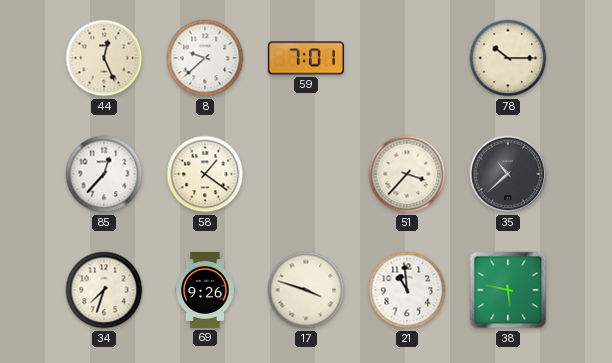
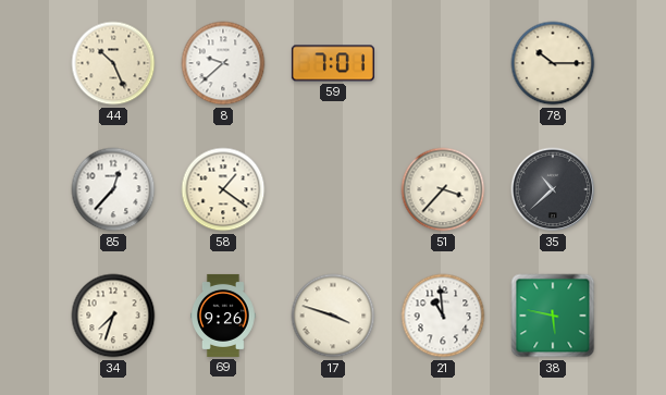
44: 12:26 -> 10:26 (113, 63)
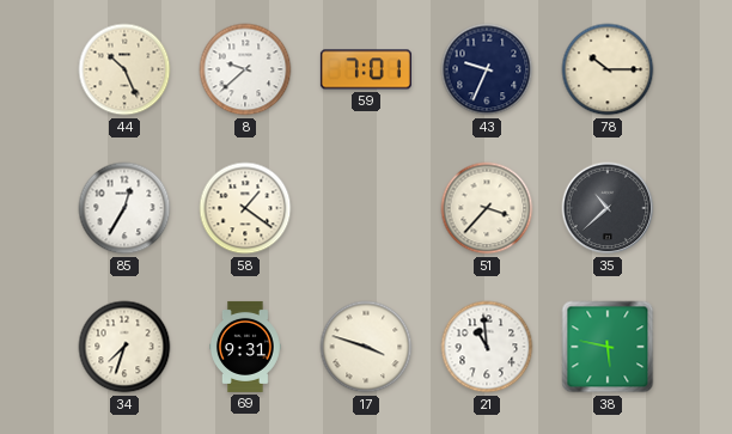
43: none -> 9:34 (487, 69)
85: 12:37 -> 12:35 (124, 208)
69: 9:26 -> 9:31 (246, 347)
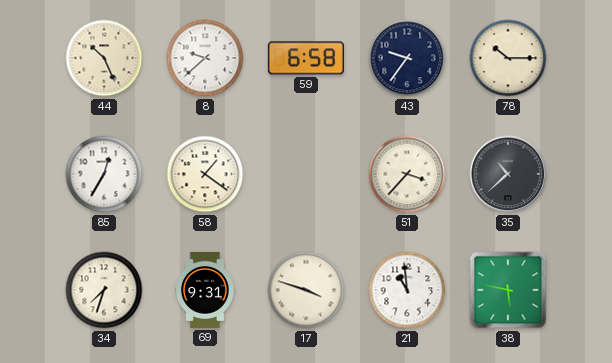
59: 7:01 -> 6:58 (306, 58)
43: 9:34 -> 9:36 (407, 58)
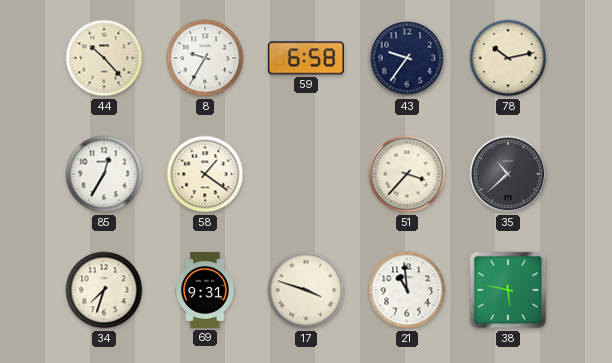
44: 10:26 -> 10:23 (104, 58)
8: 9:38 -> 9:35 (205, 58)
78: 10:15 -> 10:13 (508, 58)
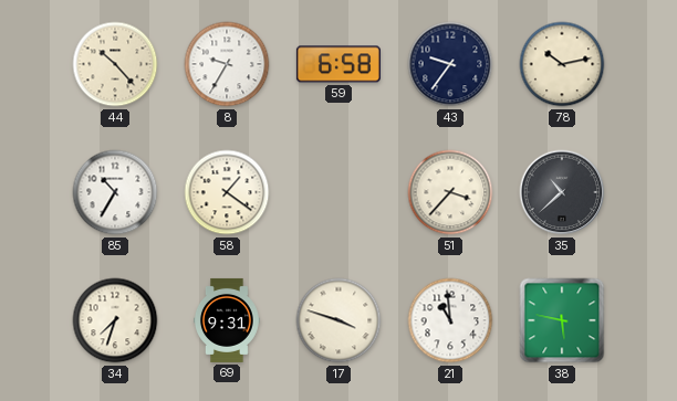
85: 12:35 -> 10:35 (115, 192)
